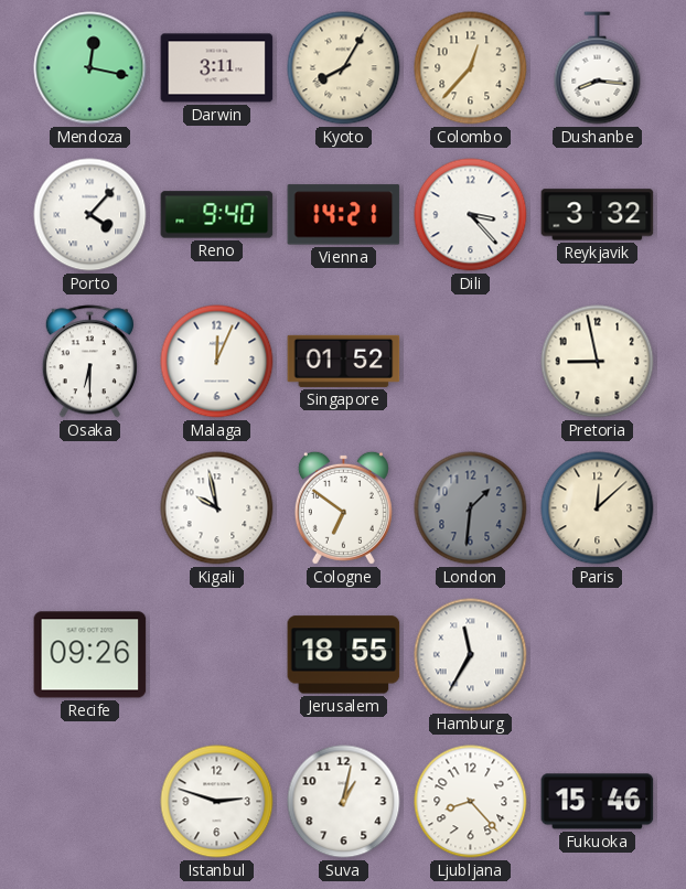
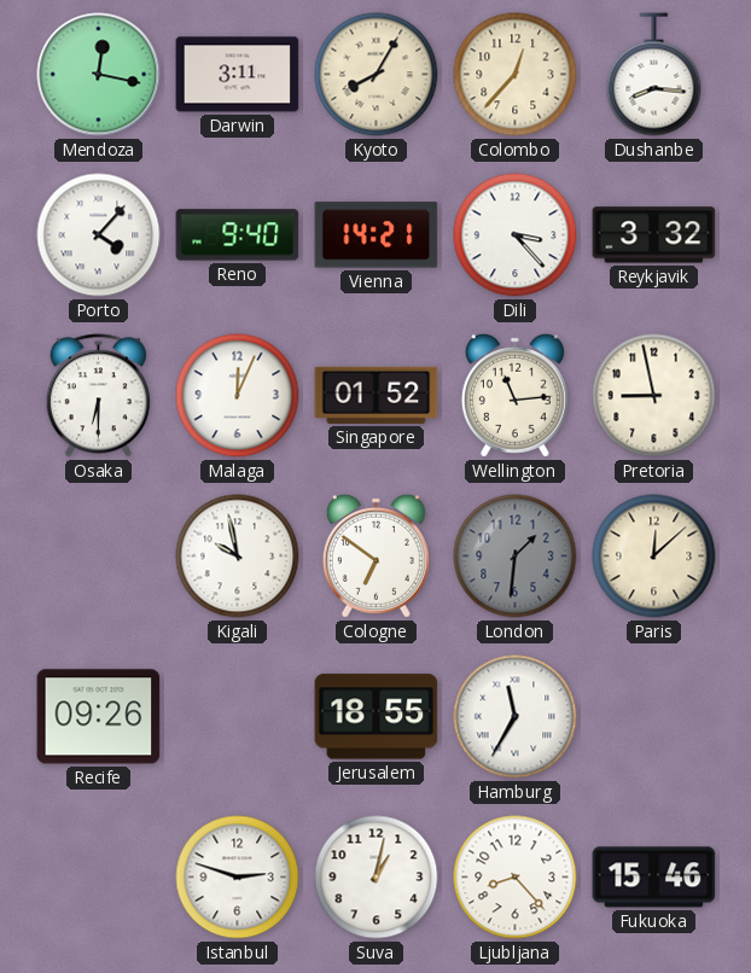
Wellington: none -> 11:14 (514, 395)
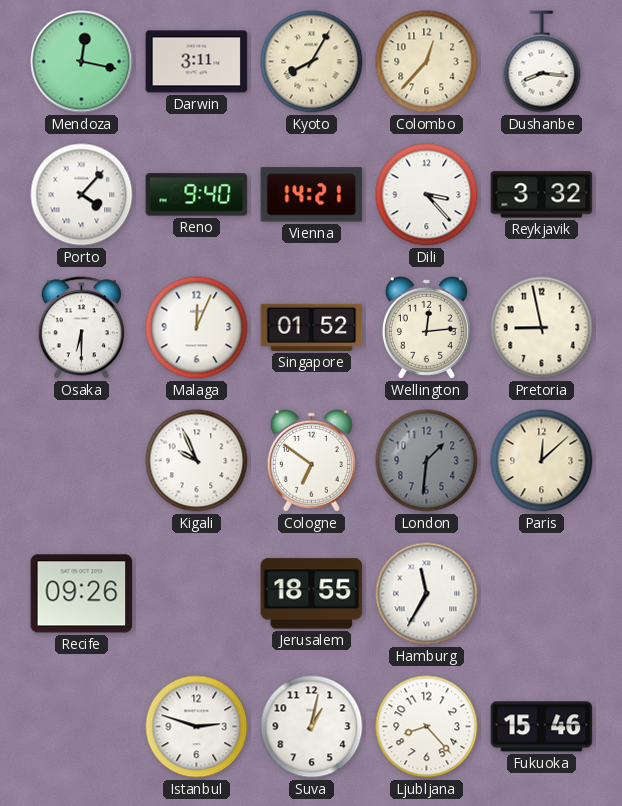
Wellington: 11:14 -> 12:14 (426, 327)
Kigali: 9:58 -> 9:56 (197, 461)
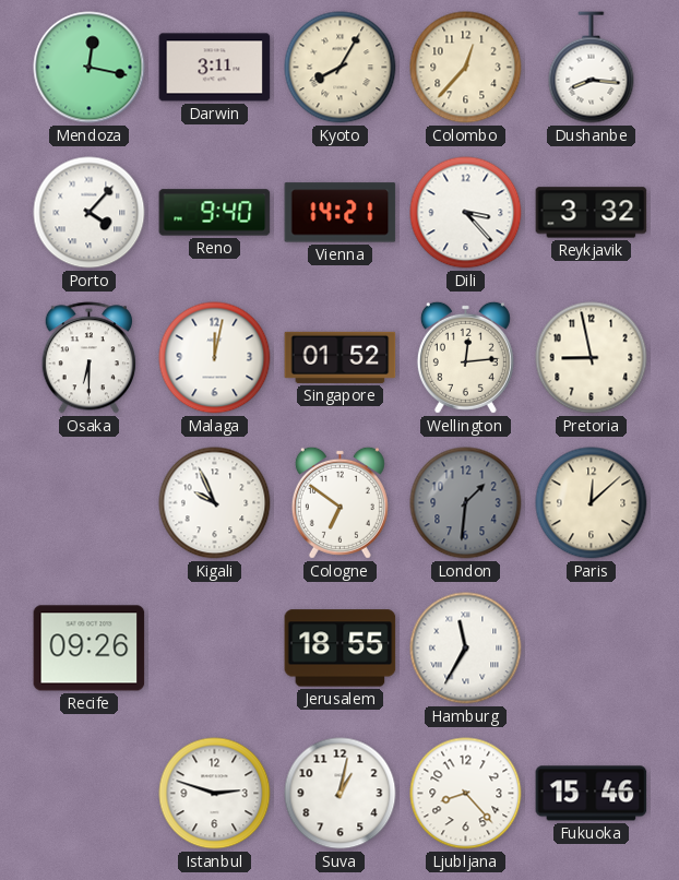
Malaga: 12:04 -> 12:02 (215, 358)
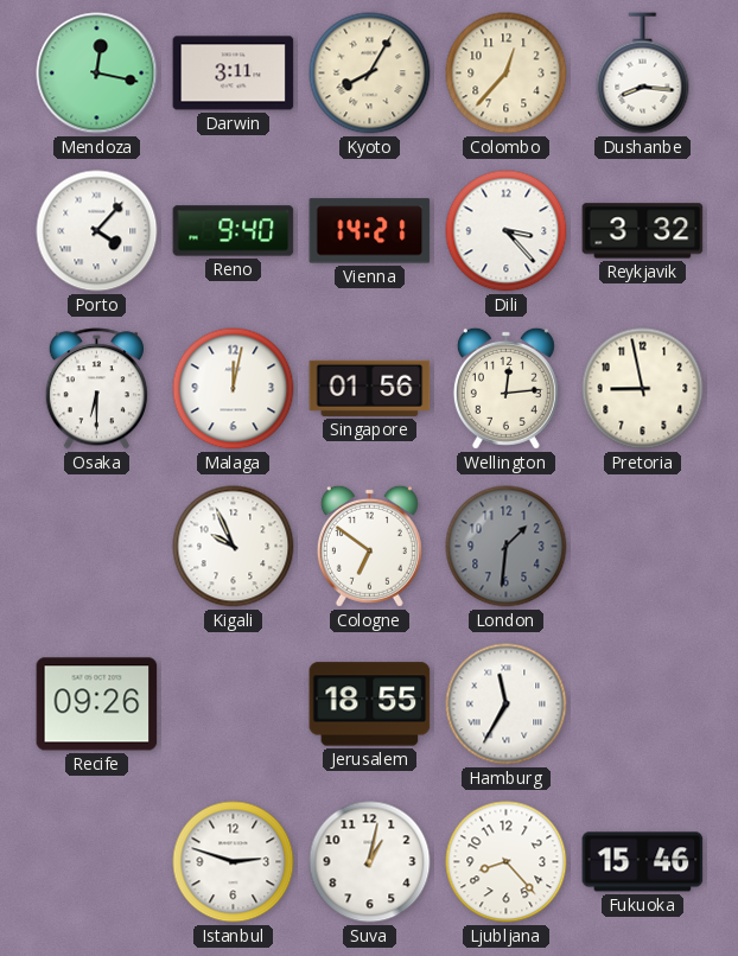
Singapore: 01:52 -> 01:56 (370, 388)
Paris: 12:08 -> none (592, 503)
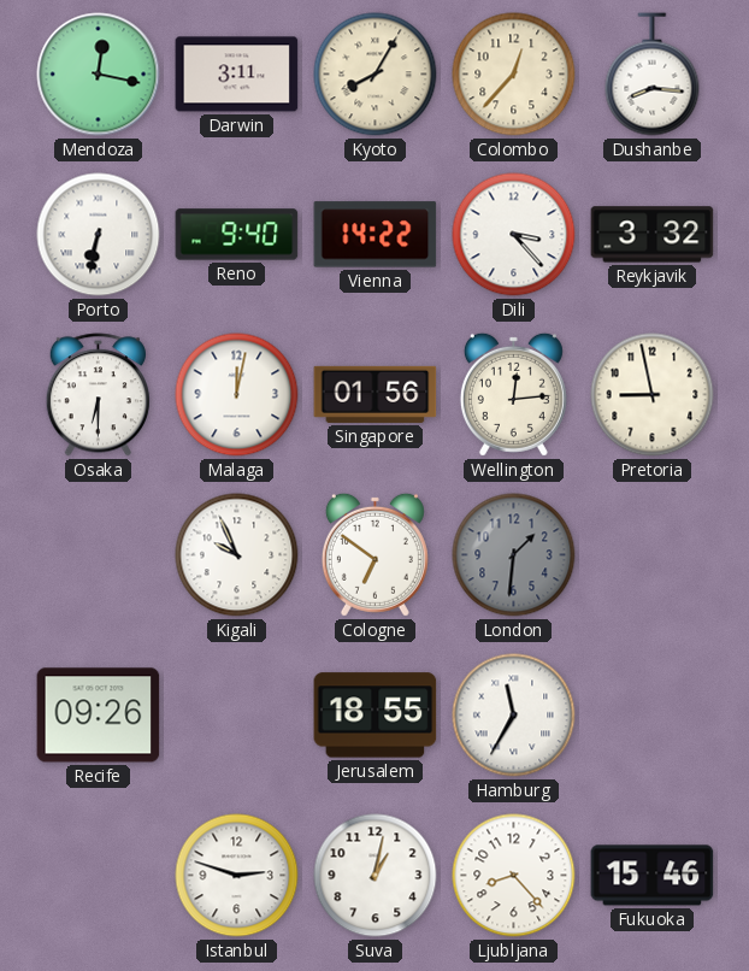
Porto: 4:07 -> 6:32 (99, 235)
Vienna: 14:21 -> 14:22 (376, 235)
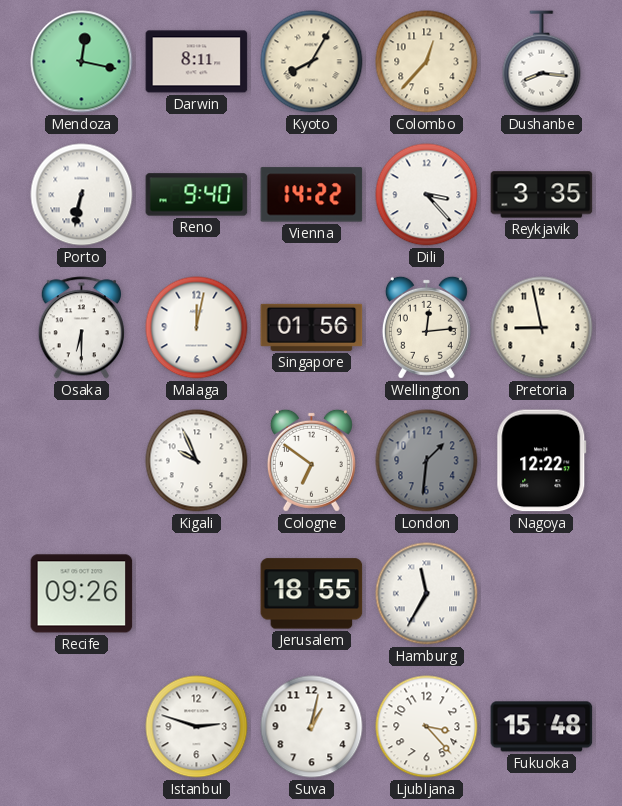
Darwin: 3:11 -> 8:11 (197, 62)
Reykjavik: 3:32 -> 3:35 (542, 195)
Nagoya: none -> 12:22 (542, 461)
Ljubljana: 8:23 -> 3:23 (427, 727)
Fukuoka: 15:46 -> 15:48 (542, 727)
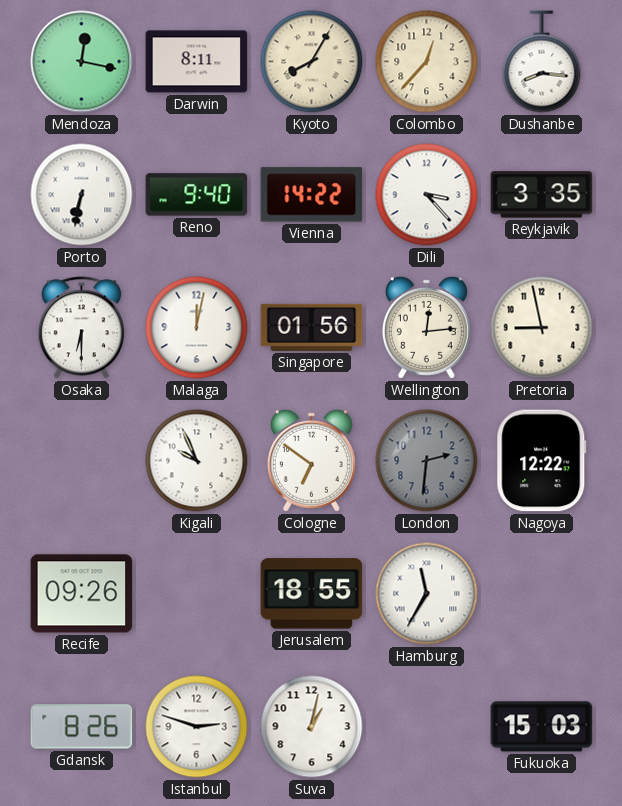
London: 1:31 -> 2:31 (427, 461)
Gdansk: none -> 8:26 (82, 727)
Ljubljana: 3:23 -> none (427, 727)
Fukuoka: 15:48 -> 15:03 (542, 727)
